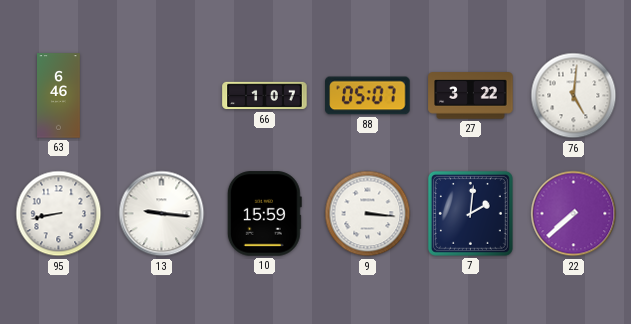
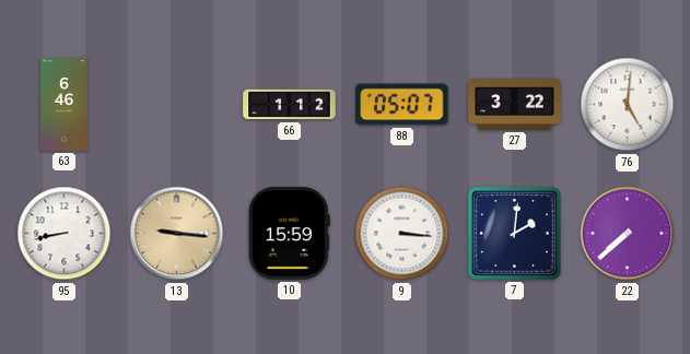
66: 1:07 -> 1:12 (290, 105)
13 dial: white -> champagne (177, 234)
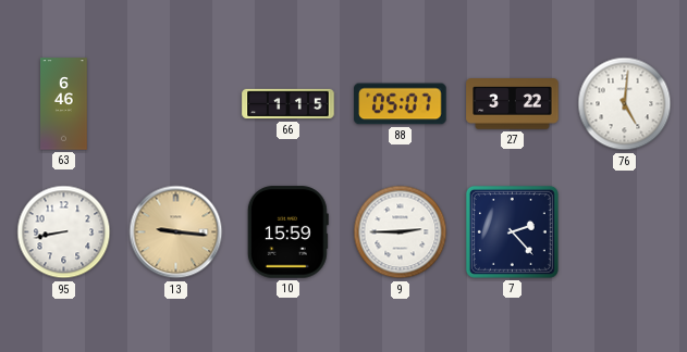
66: 1:12 -> 1:15 (289, 104)
9: 3:16 -> 2:45 (401, 232)
7: 2:01 -> 2:23 (512, 231)
22: 7:38 -> none (628, 234)
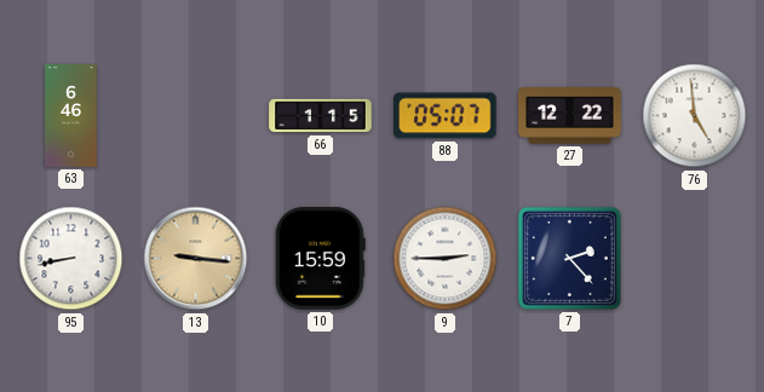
27: 3:22 -> 12:22 (570, 116)
76: 5:01 -> 4:59 (695, 116)
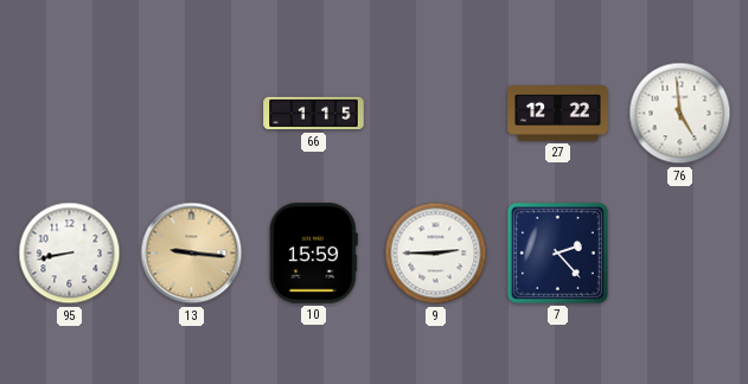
63: 6:46 -> none (71, 116)
88: 05:07 -> none (446, 116)
